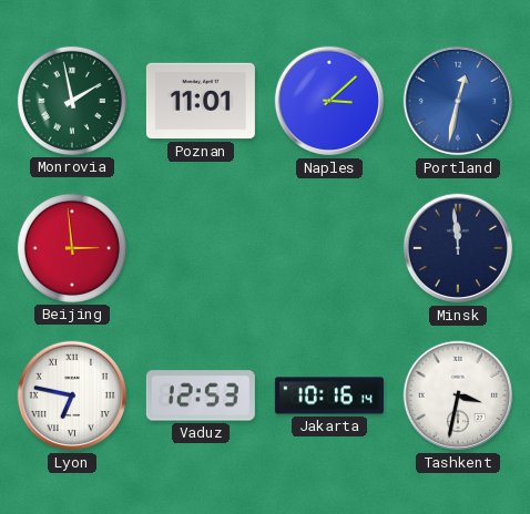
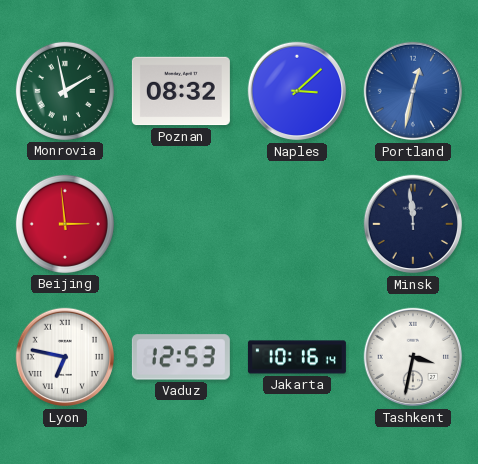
Poznan: 11:01 -> 08:32 (181, 91)
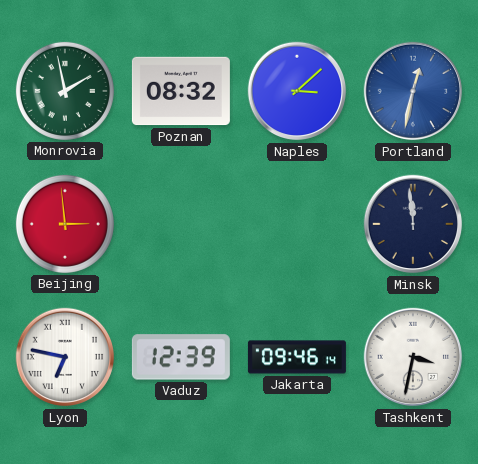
Vaduz: 12:53 -> 12:39 (181, 357)
Jakarta: 10:16 -> 09:46 (297, 357)
